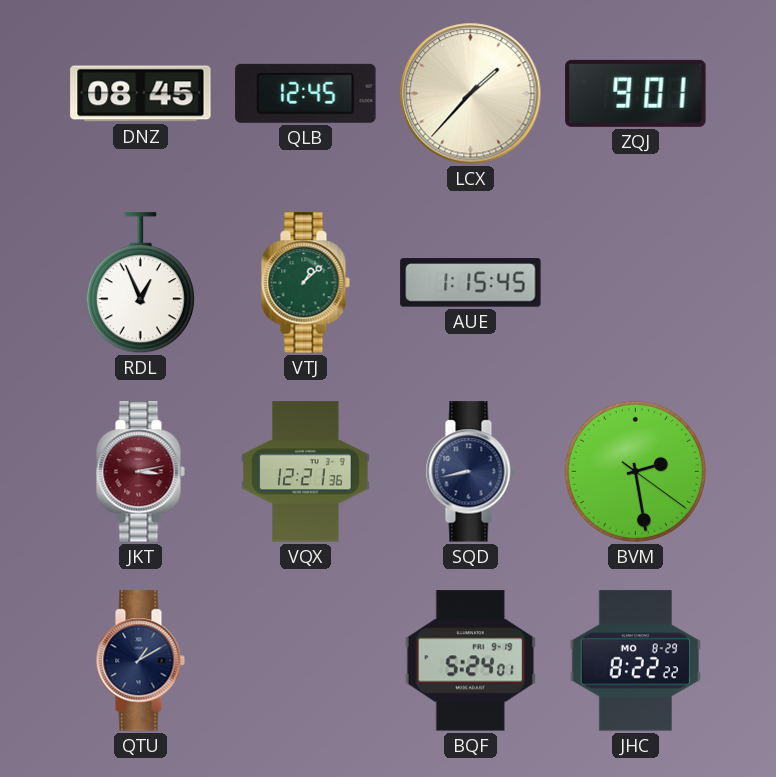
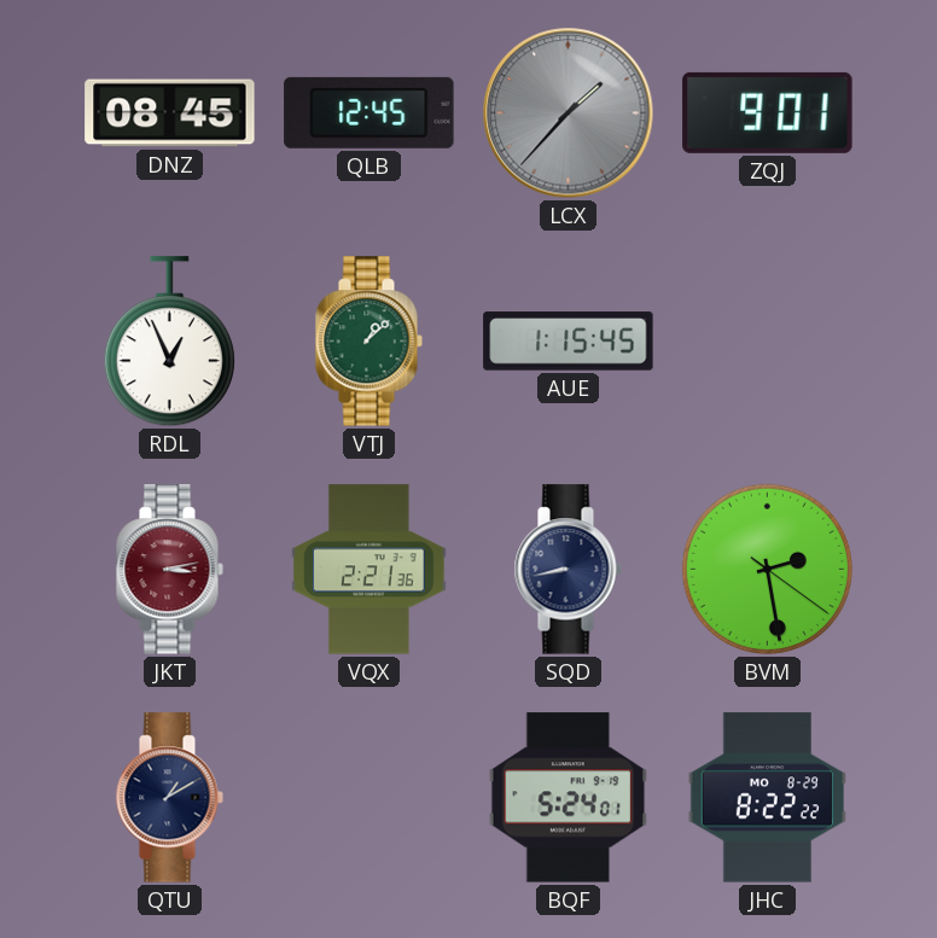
LCX dial: cream -> grey (569, 113)
VQX: 12:21 -> 2:21 (369, 570)
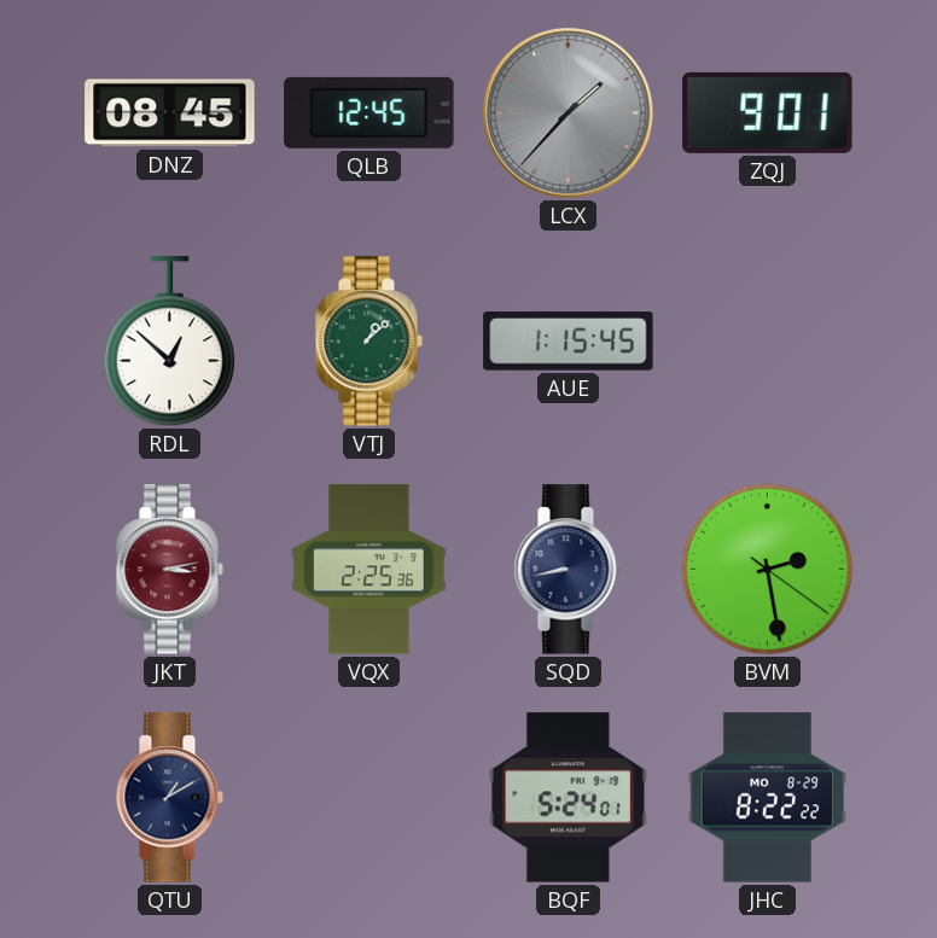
RDL: 12:56 -> 12:52 (169, 342)
VQX: 2:21 -> 2:25 (369, 570)
